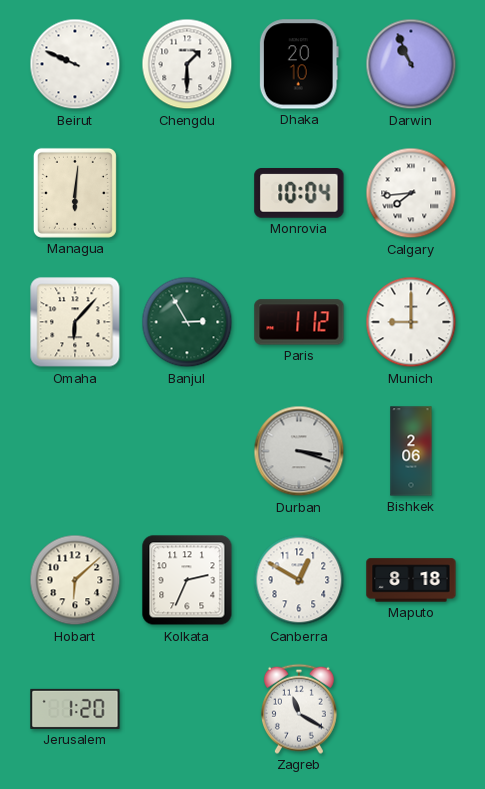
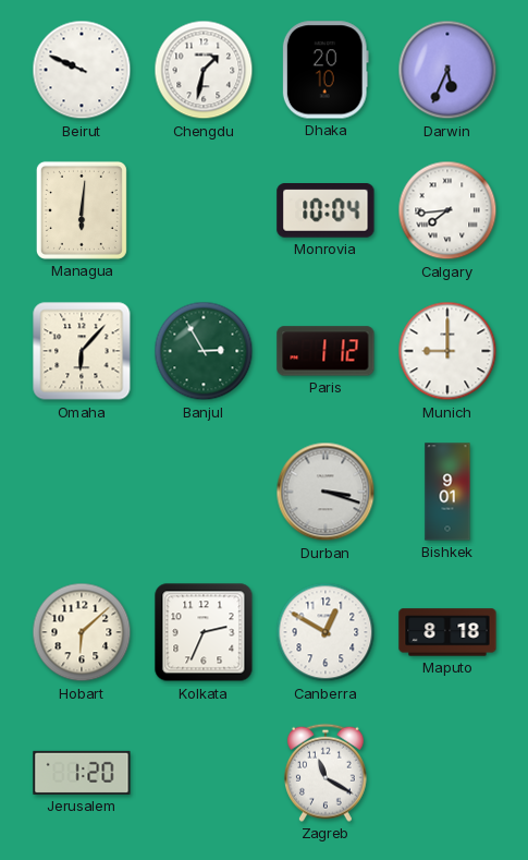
Chengdu: 1:30 -> 1:32 (204, 70)
Darwin: 10:56 -> 5:34 (447, 70)
Bishkek: 2:06 -> 9:01 (447, 492)
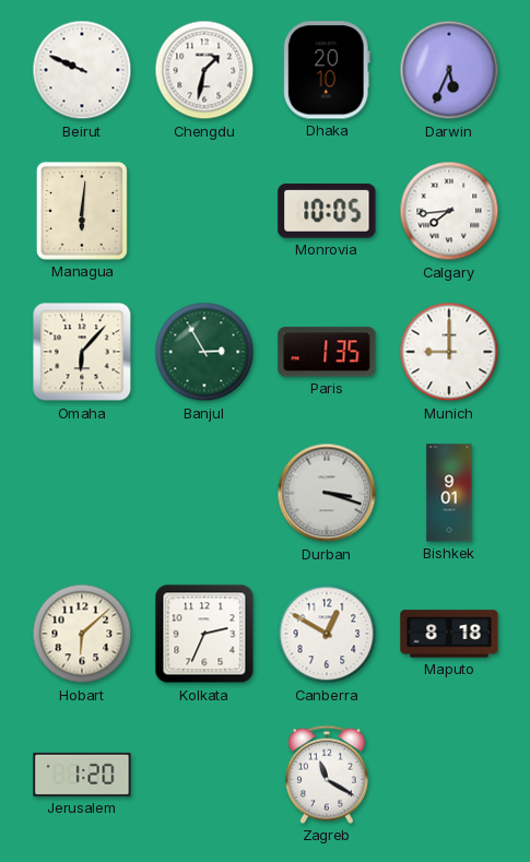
Monrovia: 10:04 -> 10:05 (327, 212)
Paris: 1:12 -> 1:35 (327, 352)
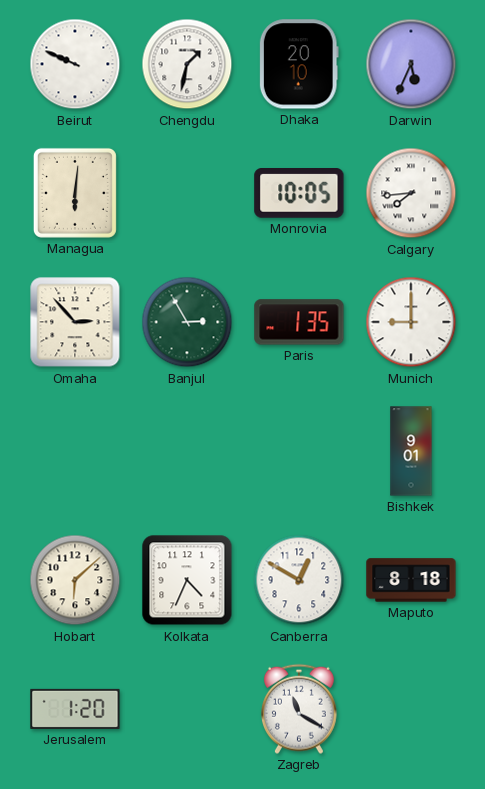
Omaha: 6:07 -> 2:53 (75, 322)
Durban: 3:18 -> none (327, 493)
Kolkata: 2:34 -> 4:34 (187, 580)
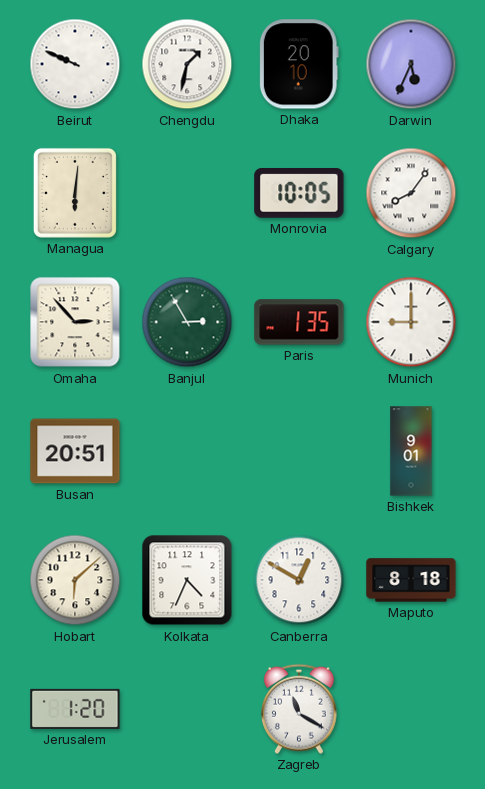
Calgary: 7:44 -> 8:06 (411, 193)
Busan: none -> 20:51 (75, 451)
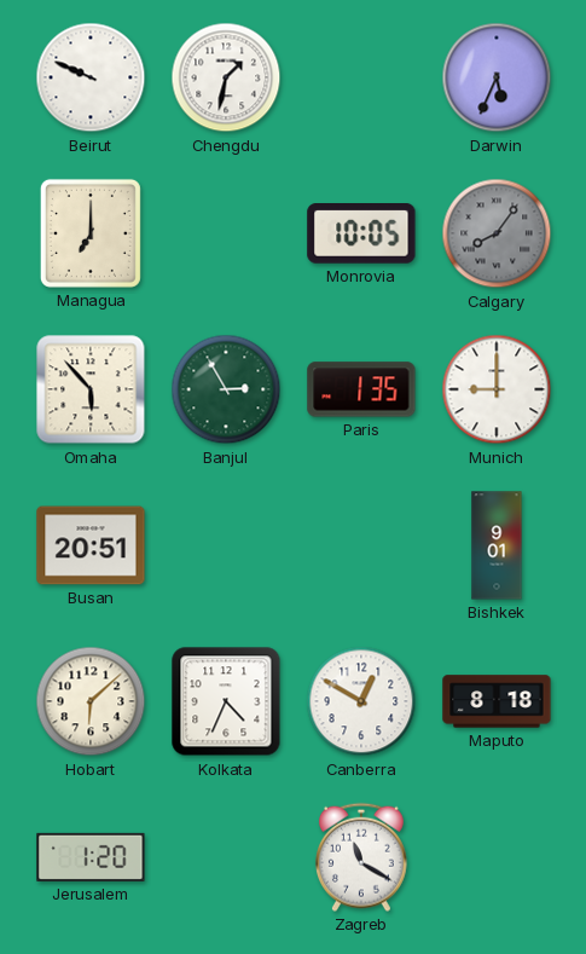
Dhaka: 20:10 -> none (299, 64)
Managua: 6:01 -> 7:00 (91, 233)
Calgary dial: white -> grey (497, 233)
Omaha: 2:53 -> 5:53 (91, 389)
